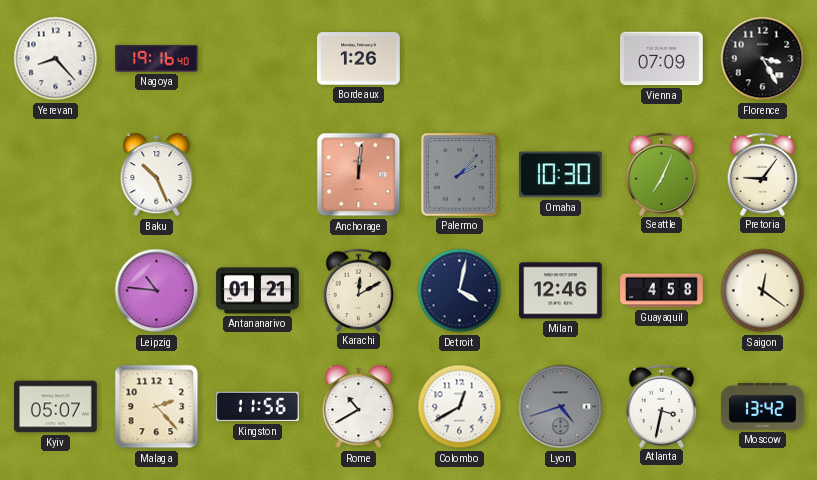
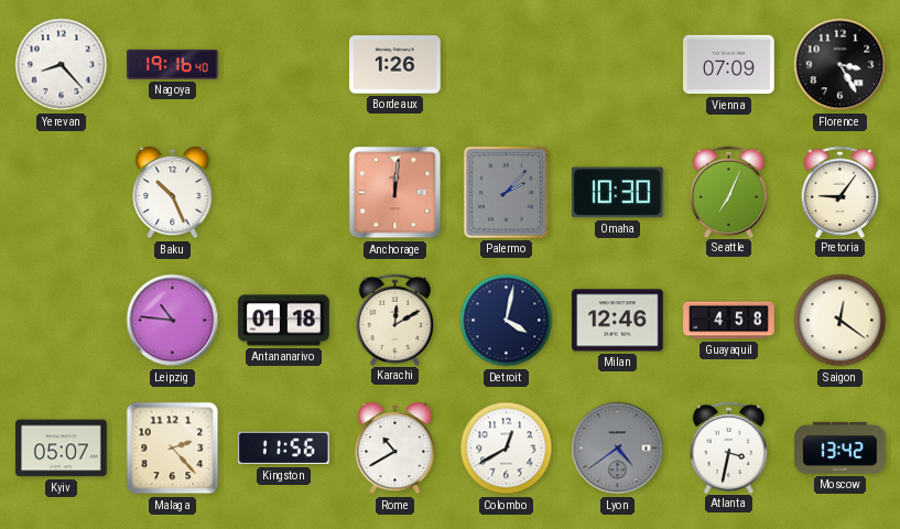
Antananarivo: 01:21 -> 01:18 (284, 321)
Lyon: 4:42 -> 4:39 (618, 449)
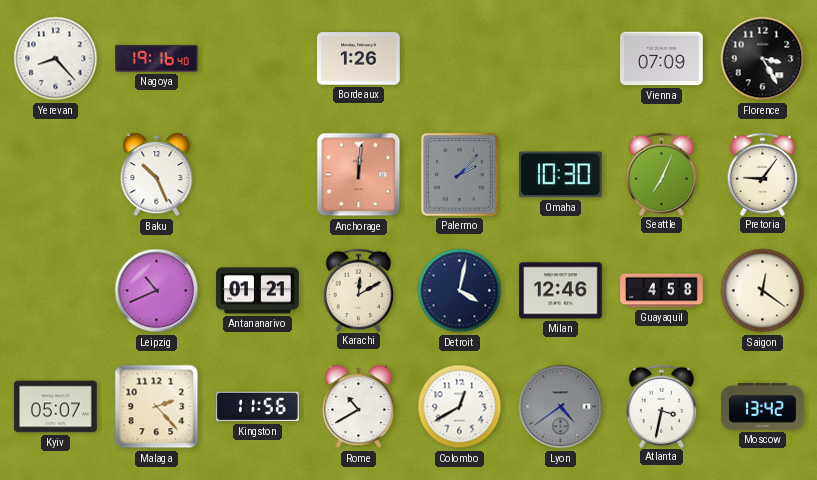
Leipzig: 10:46 -> 10:41 (157, 291)
Antananarivo: 01:18 -> 01:21 (258, 291)
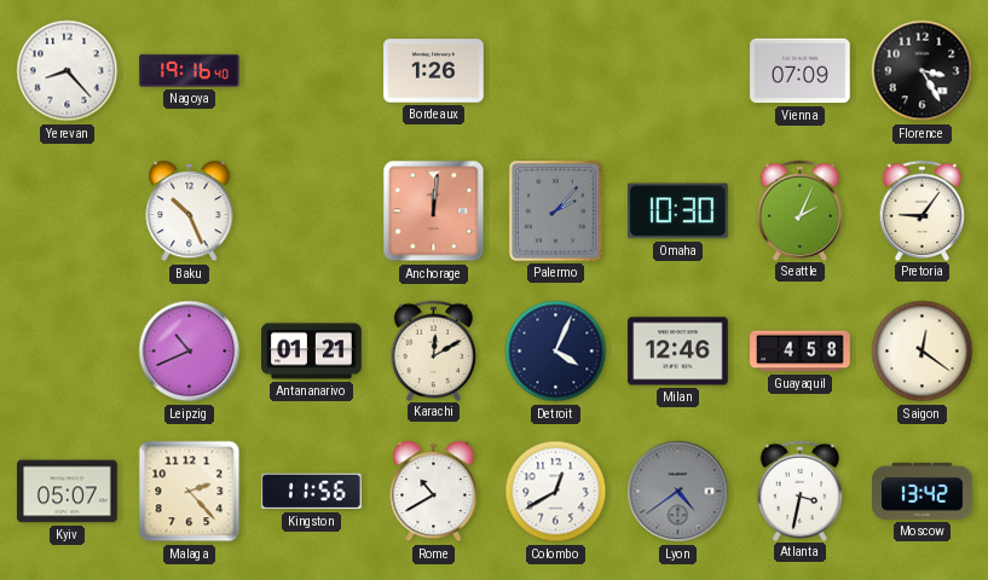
Seattle: 7:04 -> 2:04 (801, 210)
Detroit: 4:02 -> 4:04 (556, 352)
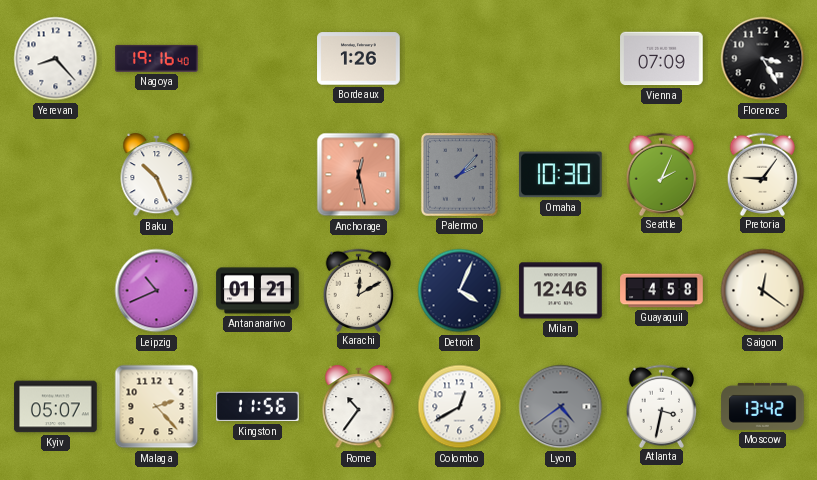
Anchorage: 12:01 -> 12:28 (359, 175)
Rome: 10:40 -> 10:36 (359, 408)
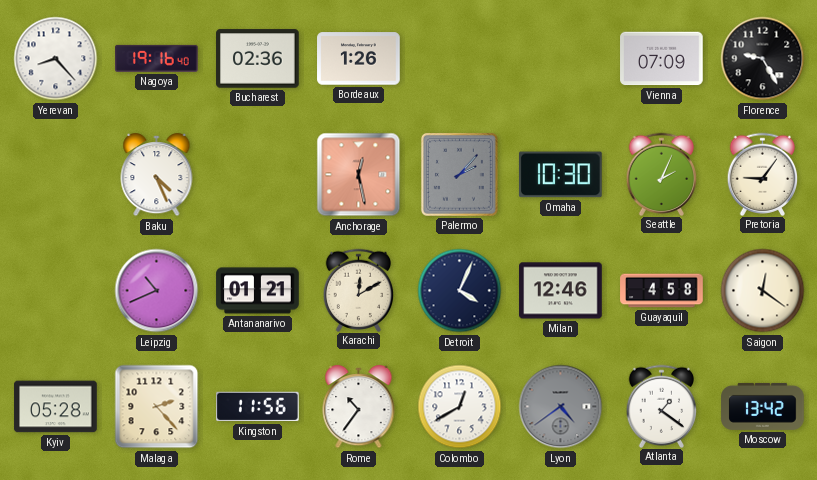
Bucharest: none -> 02:36 (258, 59)
Florence: 3:25 -> 9:25 (763, 59)
Baku: 10:26 -> 4:26 (157, 176)
Kyiv: 05:07 -> 05:28 (56, 407)
Atlanta: 3:32 -> 1:21 (662, 406)
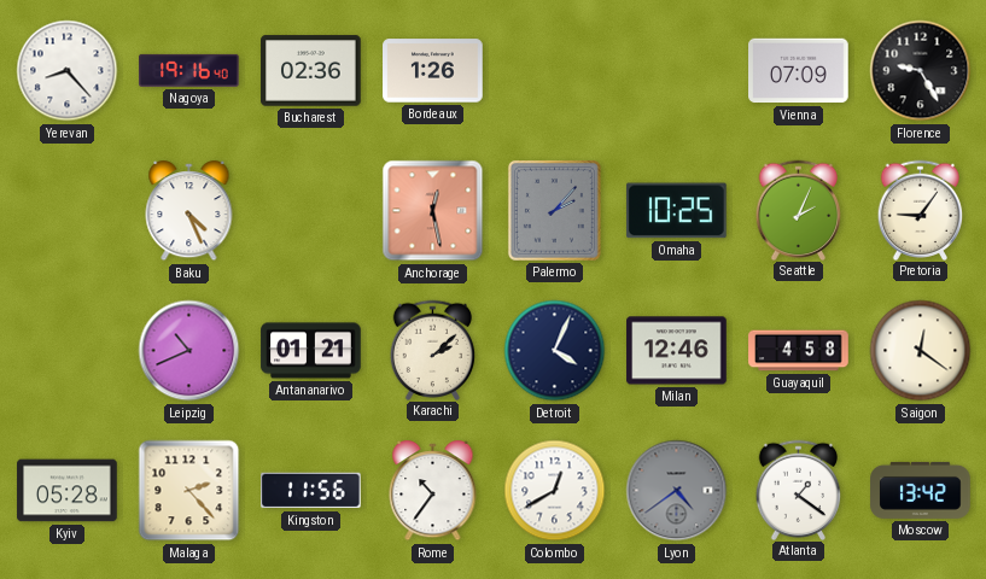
Omaha: 10:30 -> 10:25 (677, 211)
Karachi: 12:10 -> 2:08 (433, 350)
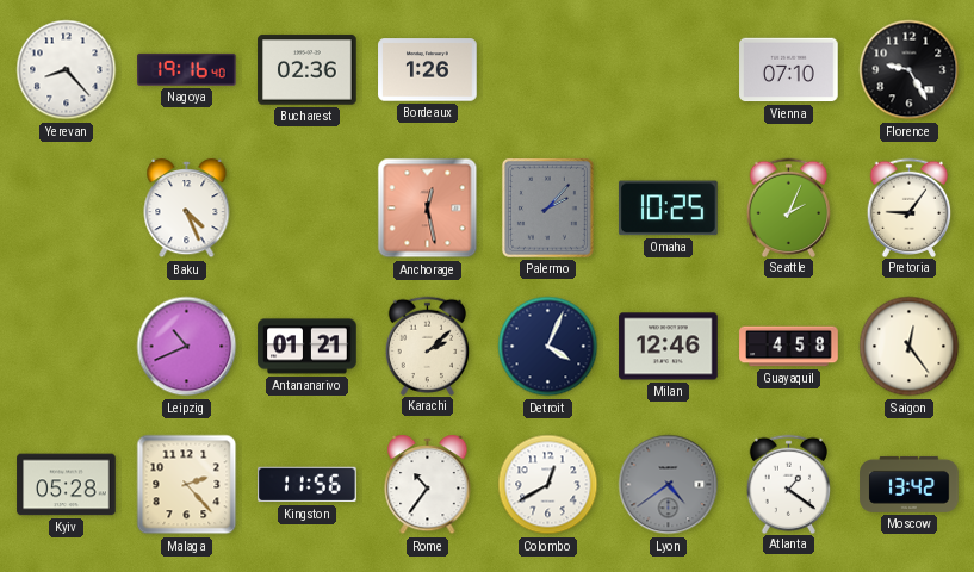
Vienna: 07:09 -> 07:10 (789, 70)
Saigon: 12:21 -> 12:24 (910, 347)
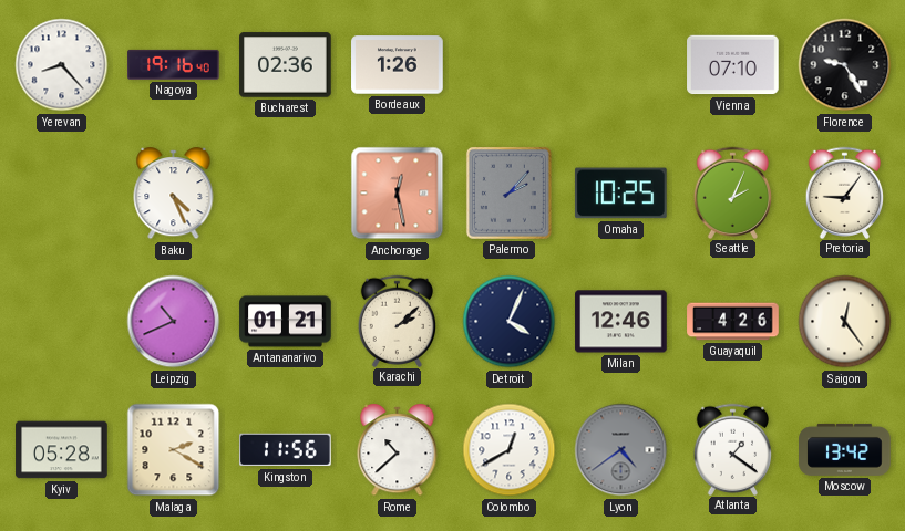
Guayaquil: 4:58 -> 4:26 (733, 322)
Malaga: 2:23 -> 2:20 (174, 450)
Rome: 10:36 -> 10:38 (398, 451)
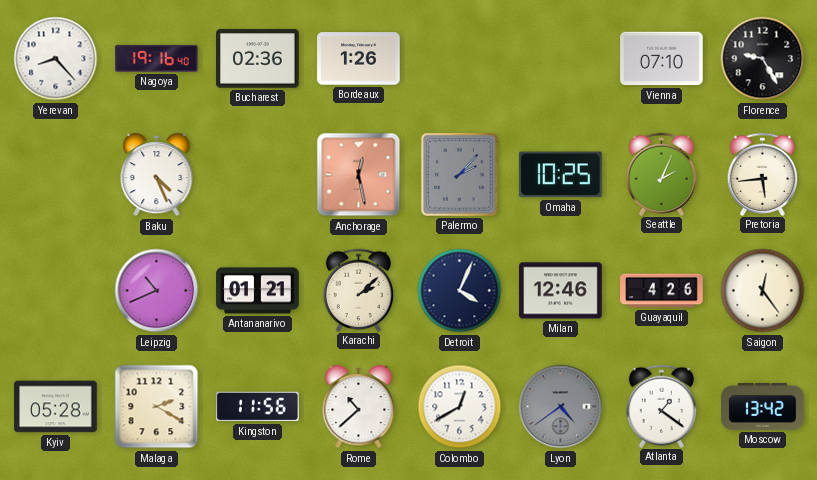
Pretoria: 9:06 -> 5:44 (763, 174)
